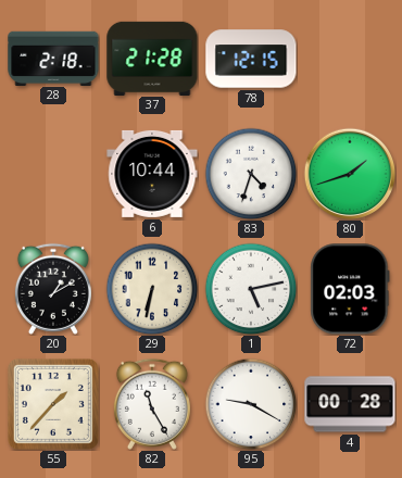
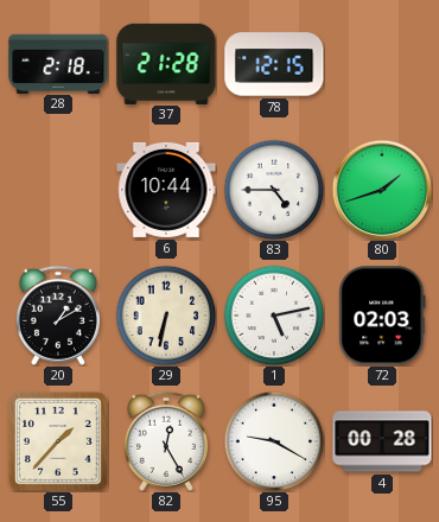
83: 4:33 -> 4:45 (274, 190)
82: 11:25 -> 12:25 (166, 441)
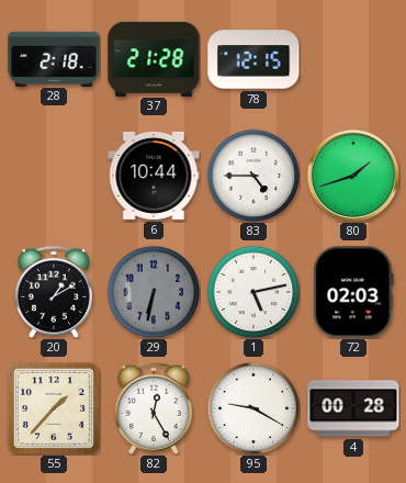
29 dial: cream -> grey (154, 292)
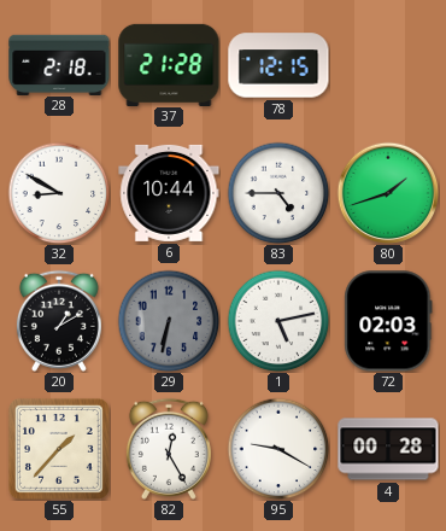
32: none -> 8:50 (59, 193)
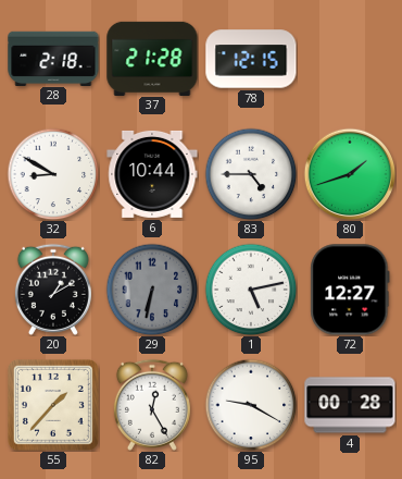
72: 02:03 -> 12:27 (350, 290)
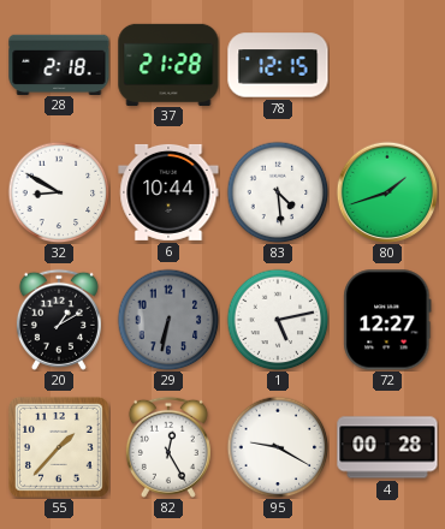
83: 4:45 -> 4:29 (278, 192)
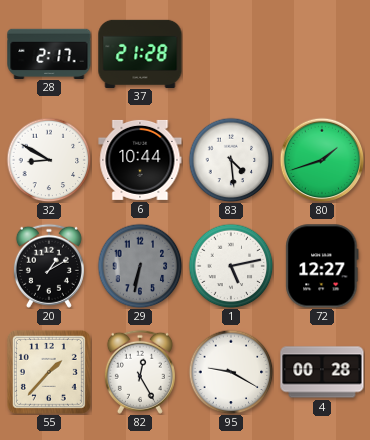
28: 2:18 -> 2:17 (49, 53)
78: 12:15 -> none (278, 65)
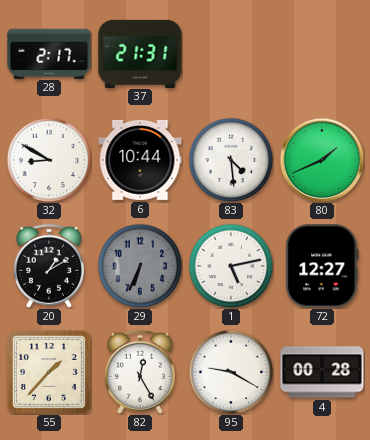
37: 21:28 -> 21:31 (140, 53)
80: 1:42 -> 1:41 (322, 160)
29: 6:32 -> 6:34 (140, 266)
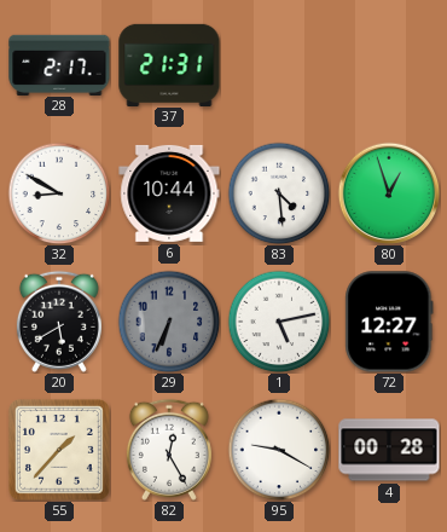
80: 1:41 -> 12:57 (389, 193)
20: 1:10 -> 5:40 (59, 322)
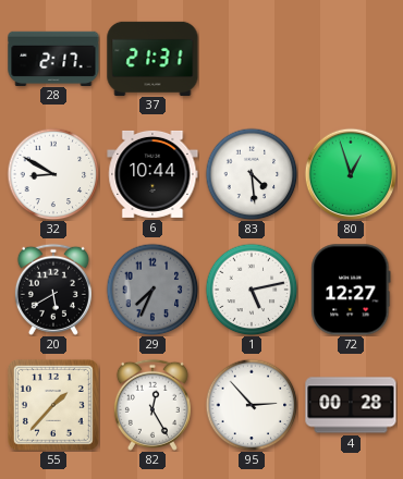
29: 6:34 -> 7:34 (152, 290)
95: 9:20 -> 2:53 (252, 405)
